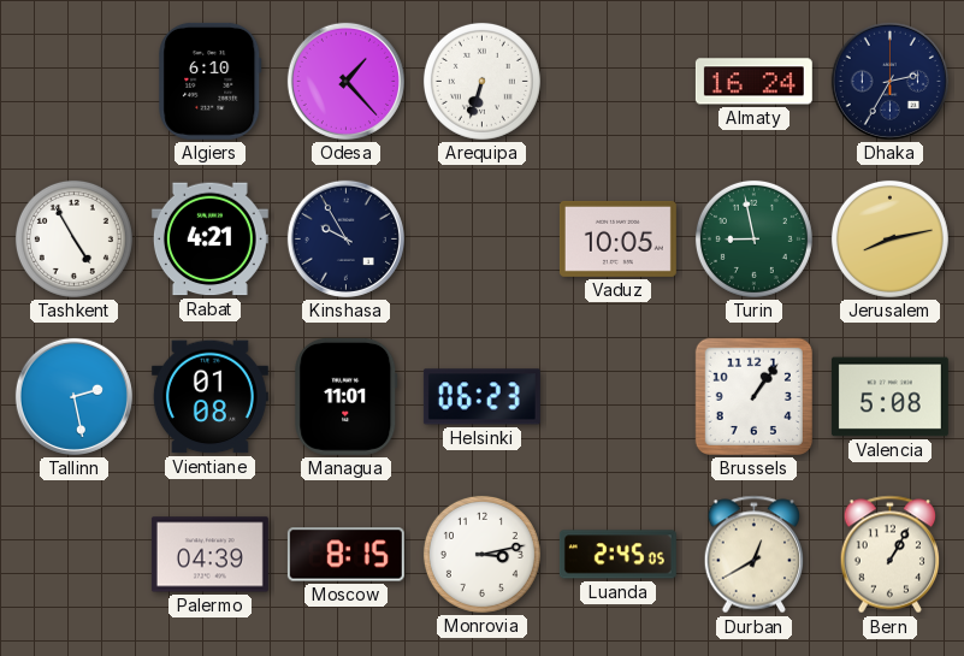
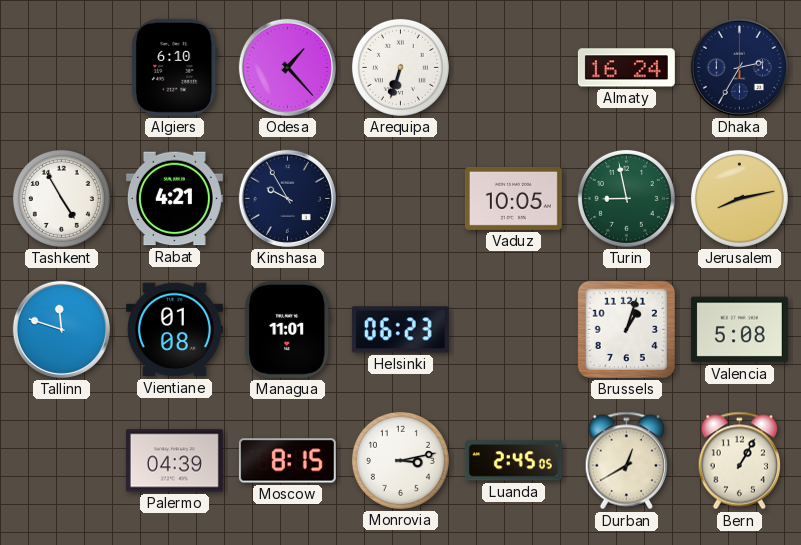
Tallinn: 2:28 -> 11:48 (61, 329)
Brussels: 1:06 -> 1:03 (626, 329)
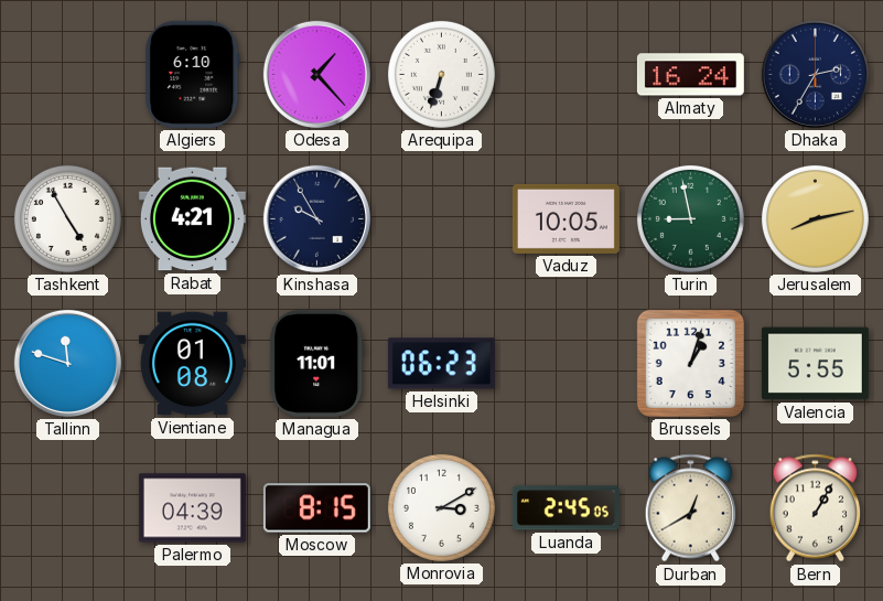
Valencia: 5:08 -> 5:55 (815, 364)
Monrovia: 3:13 -> 3:10 (441, 507)
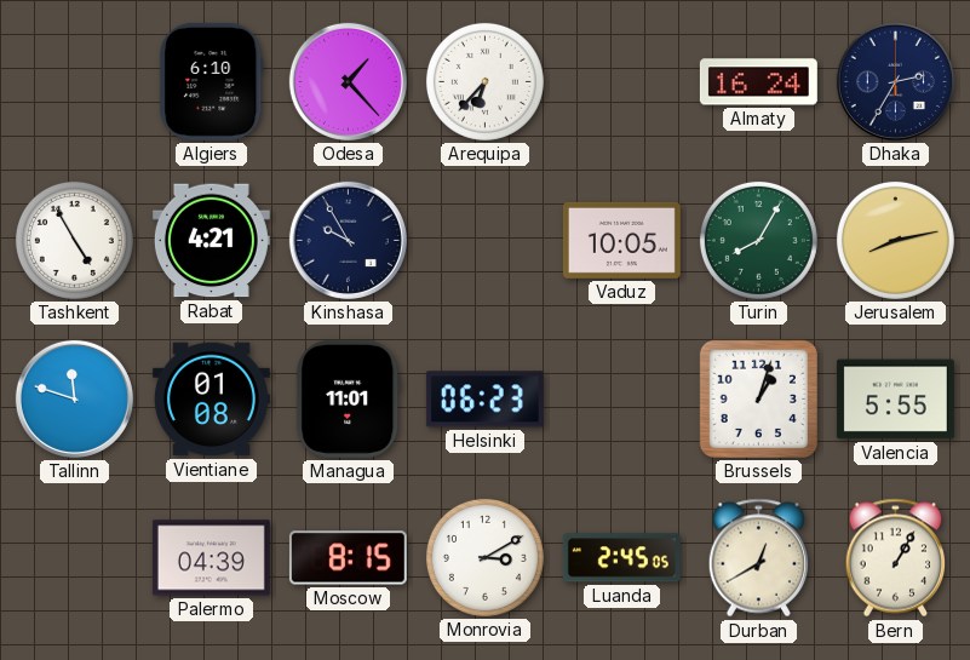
Arequipa: 6:33 -> 6:37 (484, 81)
Turin: 8:58 -> 8:05 (758, 240)
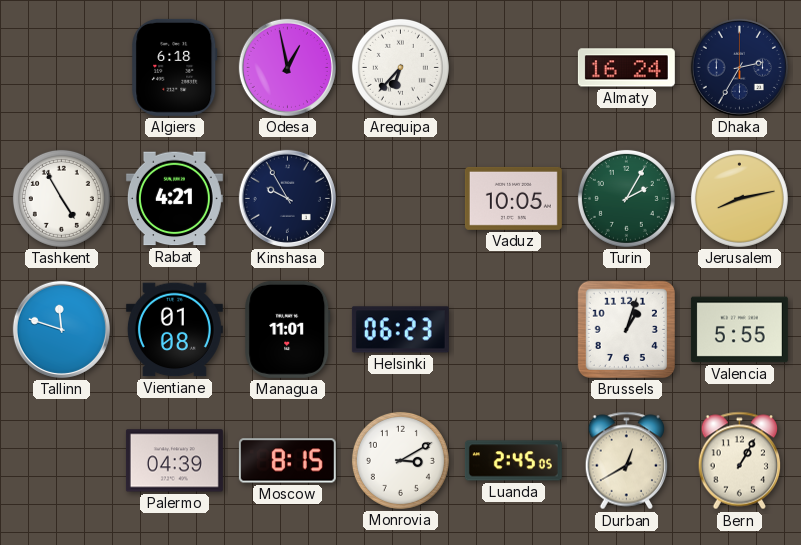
Algiers: 6:10 -> 6:18 (175, 67)
Odesa: 1:23 -> 12:58 (287, 67)
Turin: 8:05 -> 2:05 (626, 198)
